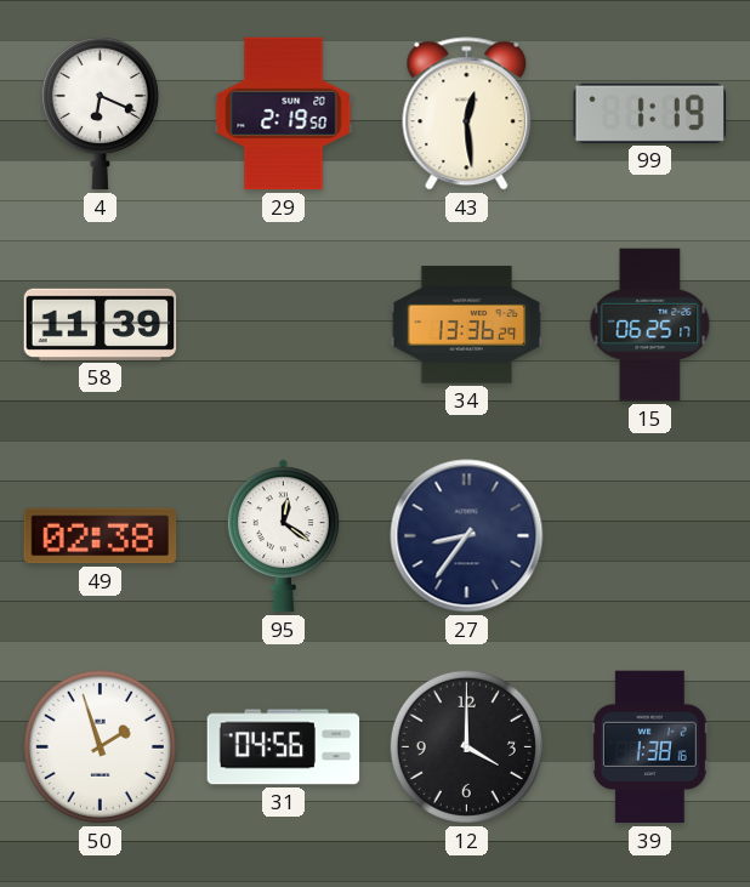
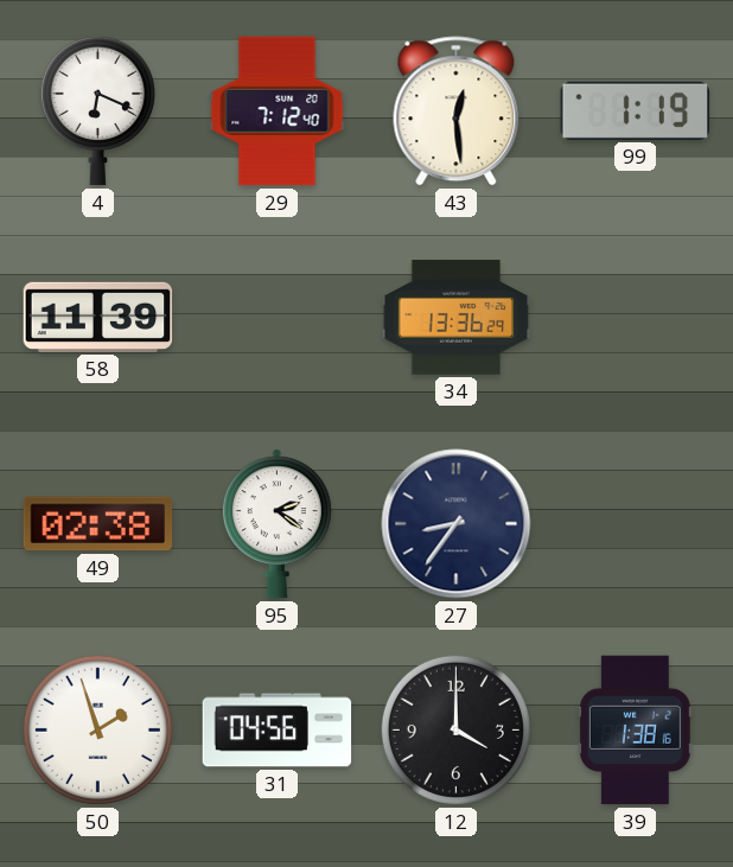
29: 2:19 -> 7:12 (278, 111)
15: 06:25 -> none (650, 325)
95: 12:21 -> 2:21 (276, 524)
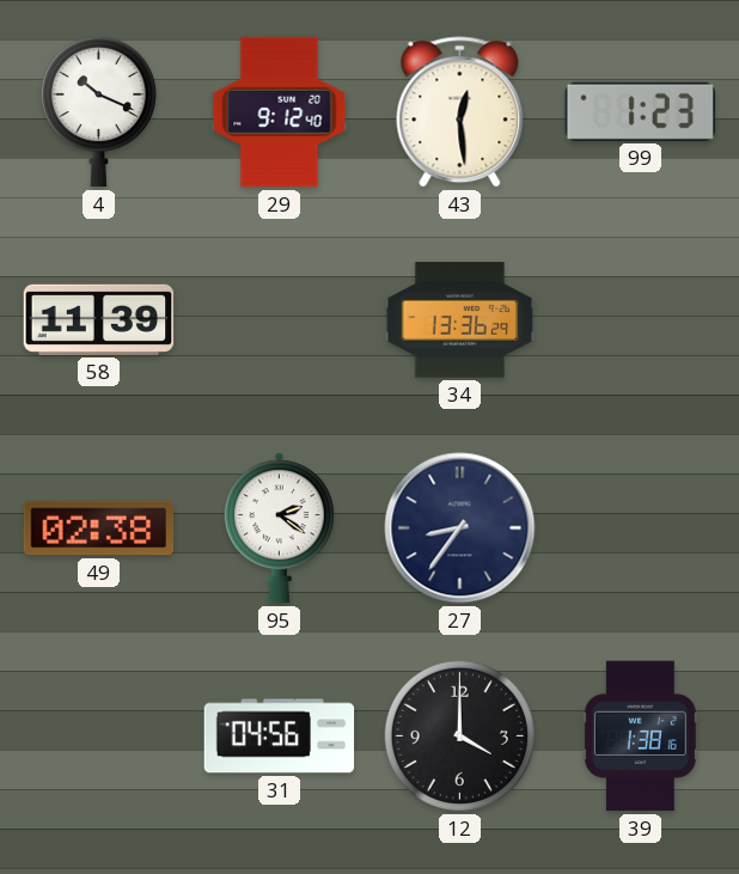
4: 6:19 -> 10:19 (98, 111)
29: 7:12 -> 9:12 (280, 112)
99: 1:19 -> 1:23 (640, 111)
50: 1:57 -> none (97, 729)
